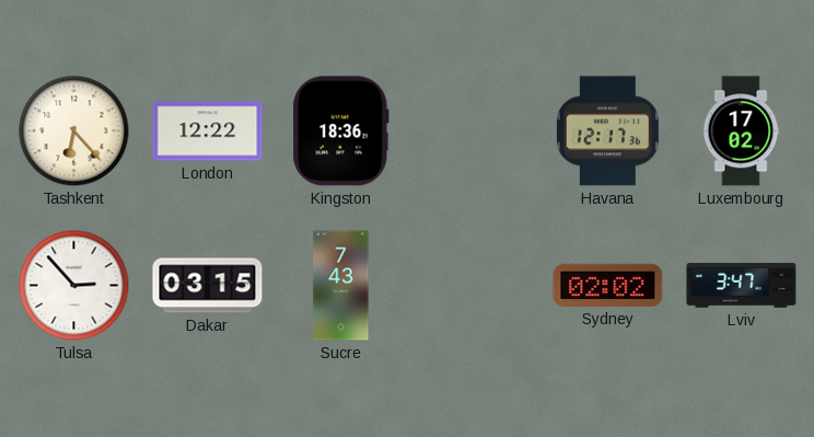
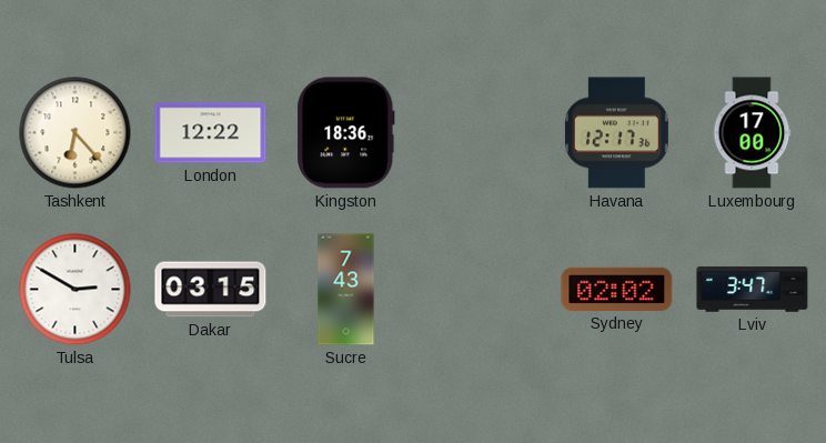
Luxembourg: 17:02 -> 17:00 (752, 133)
Tulsa: 2:53 -> 2:50 (75, 290)
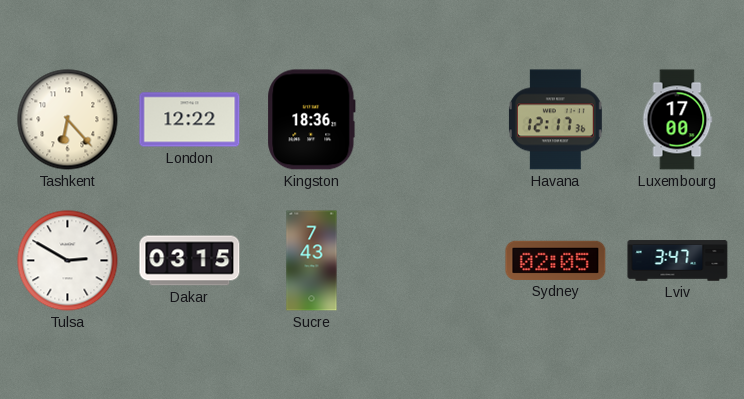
Sydney: 02:02 -> 02:05 (556, 260)
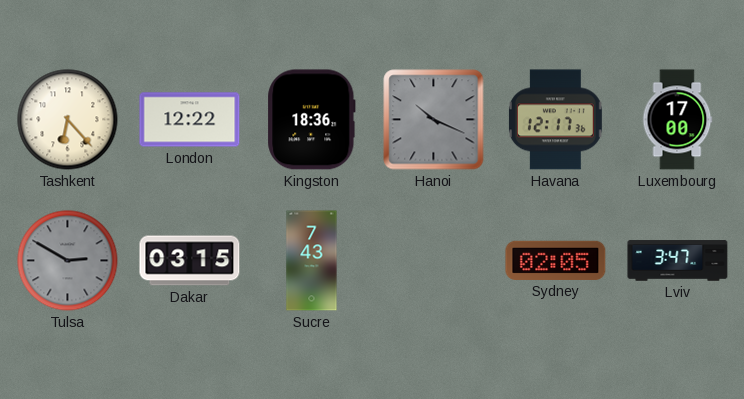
Hanoi: none -> 10:19 (434, 120)
Tulsa dial: white -> grey (68, 261)
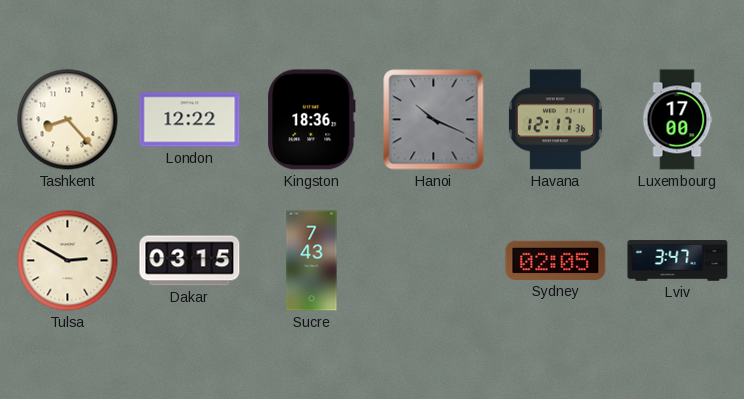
Tashkent: 6:23 -> 8:23 (68, 120)
Tulsa dial: grey -> cream (68, 261)
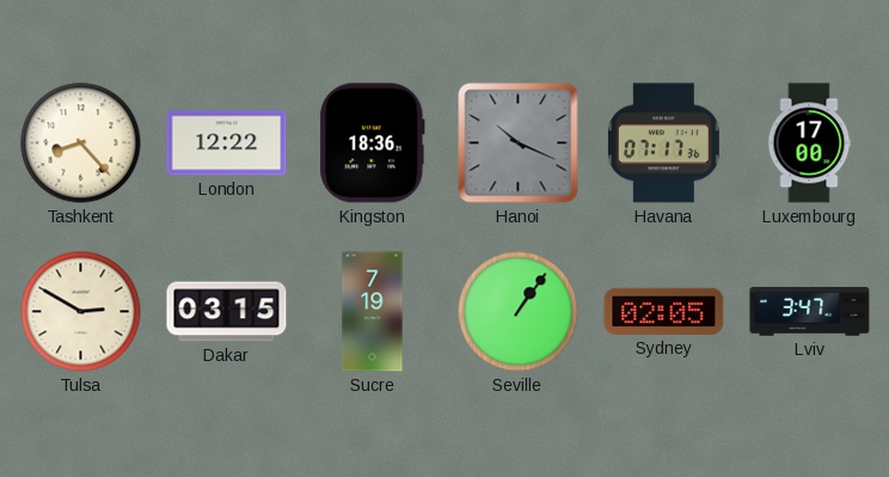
Havana: 12:17 -> 07:17 (663, 143)
Sucre: 7:43 -> 7:19 (373, 312)
Seville: none -> 1:06 (519, 312)
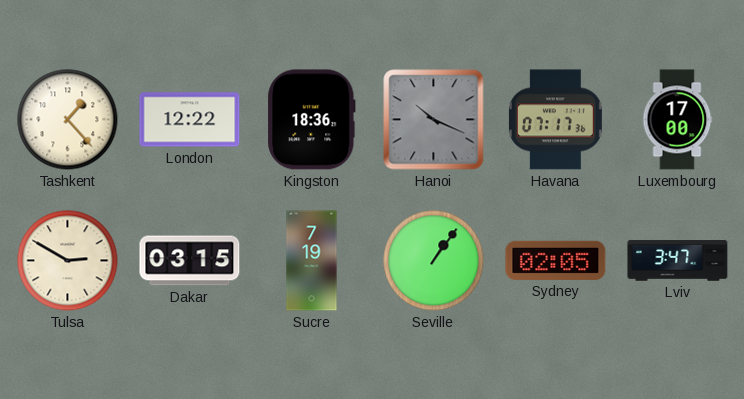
Tashkent: 8:23 -> 1:23 (68, 120)
